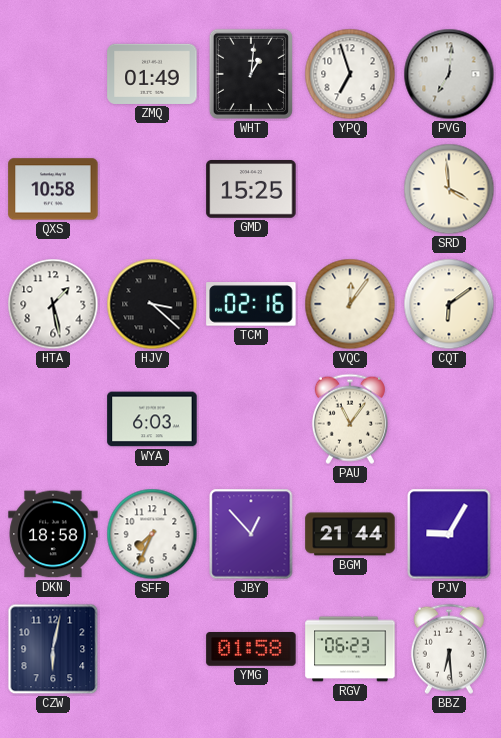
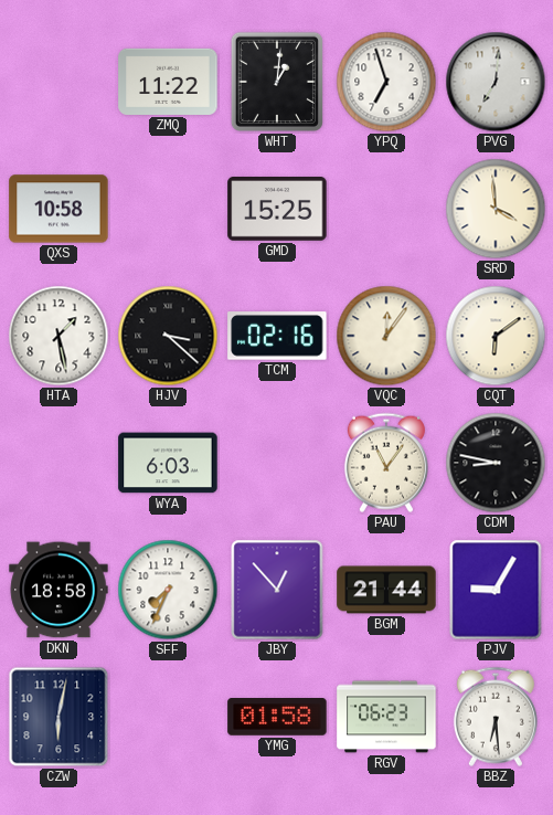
ZMQ: 01:49 -> 11:22 (168, 82)
CDM: none -> 8:47 (496, 463)
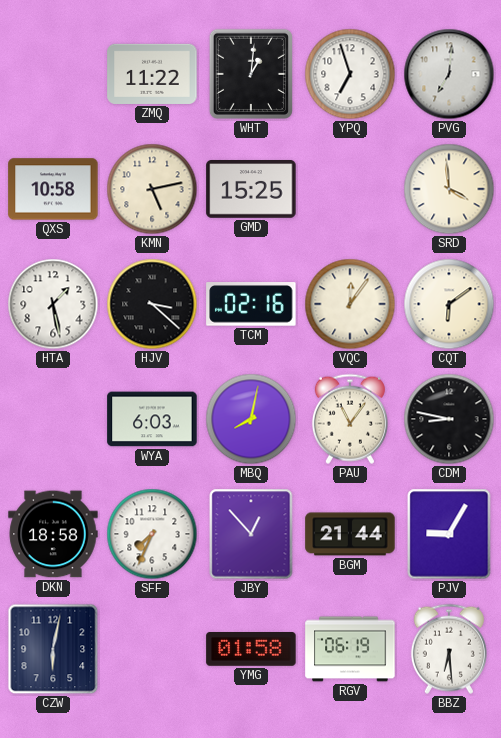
KMN: none -> 5:13 (152, 189)
MBQ: none -> 8:02 (251, 419)
RGV: 06:23 -> 06:19 (350, 649)
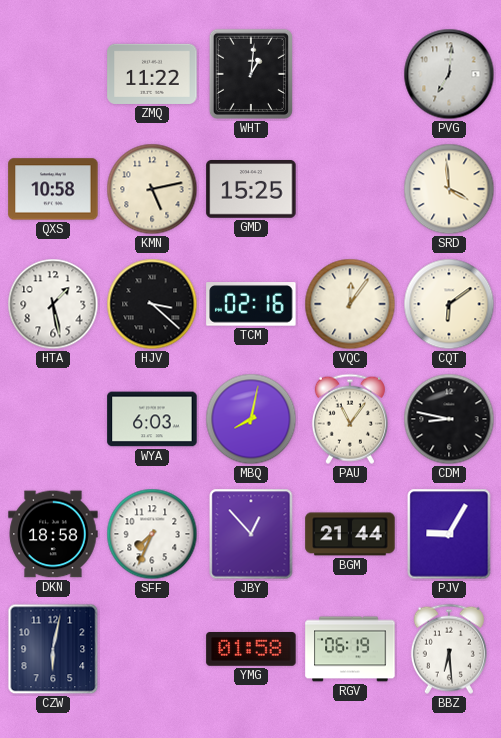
YPQ: 6:57 -> none (350, 74)
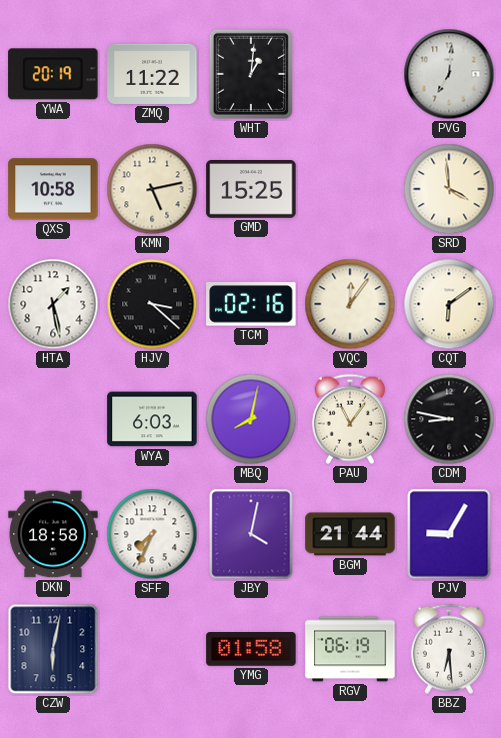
YWA: none -> 20:19 (53, 74)
JBY: 12:53 -> 4:02 (251, 534)
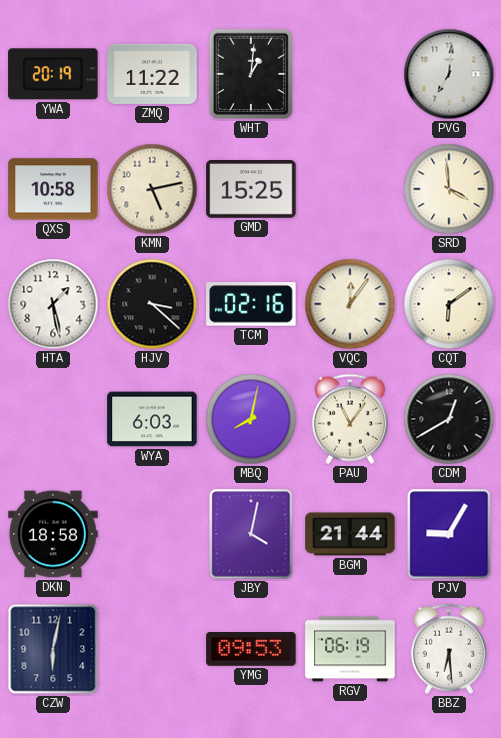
CDM: 8:47 -> 12:40 (449, 419)
SFF: 7:34 -> none (152, 534)
YMG: 01:58 -> 09:53 (251, 649)
